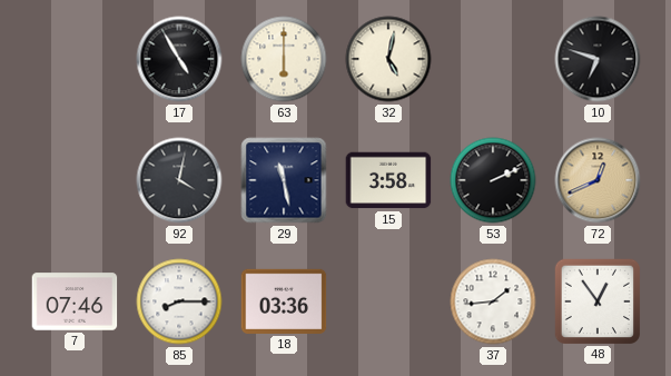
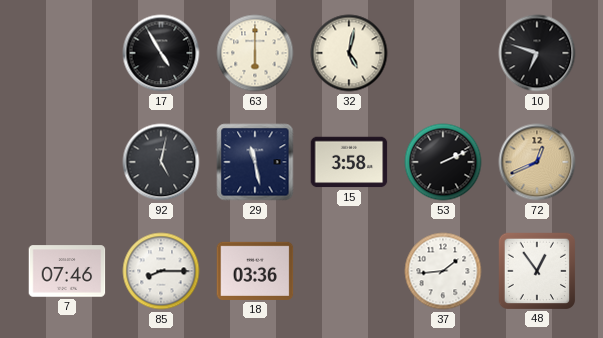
92: 4:02 -> 5:02 (161, 162)
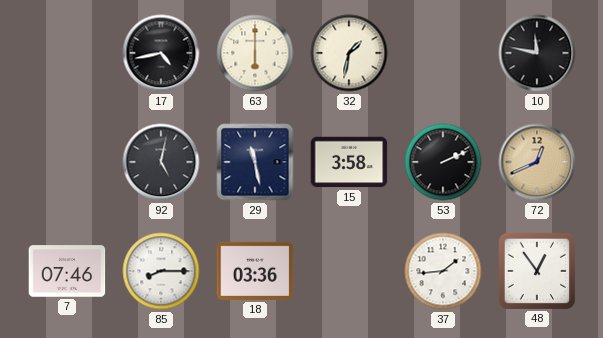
17: 4:55 -> 4:43 (161, 53)
32: 5:02 -> 1:32 (349, 53)
10: 6:48 -> 11:47 (537, 53)
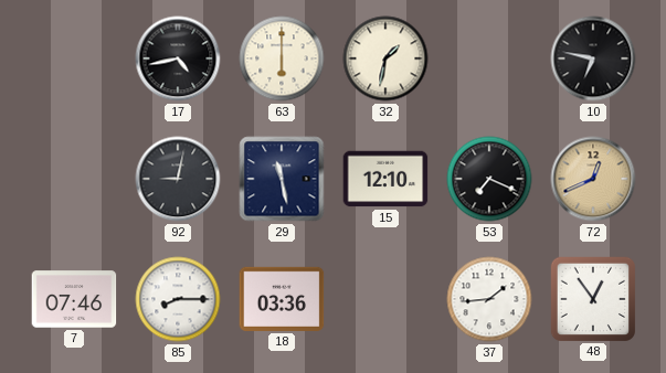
10: 11:47 -> 6:47 (593, 58)
92: 5:02 -> 9:02 (178, 179)
15: 3:58 -> 12:10 (385, 179)
53: 2:11 -> 7:19 (489, 179)
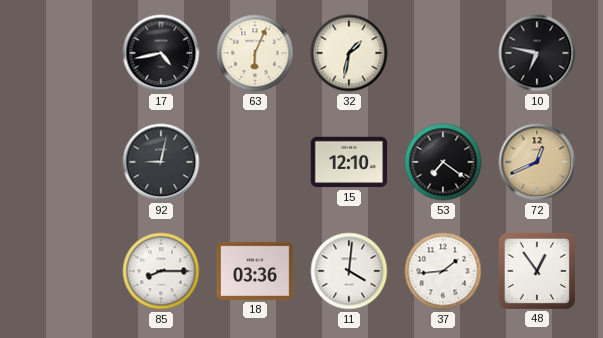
63: 6:00 -> 6:04 (255, 53)
29: 11:28 -> none (282, 179)
53: 7:19 -> 7:21 (443, 162)
7: 07:46 -> none (74, 299)
11: none -> 4:01 (349, 271)
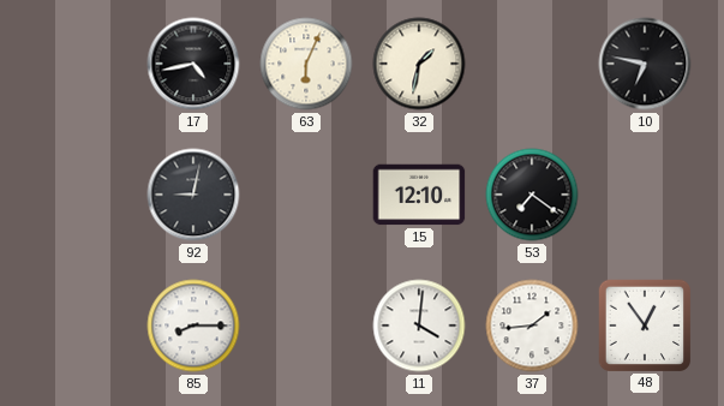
72: 12:41 -> none (537, 162)
18: 03:36 -> none (255, 271)
